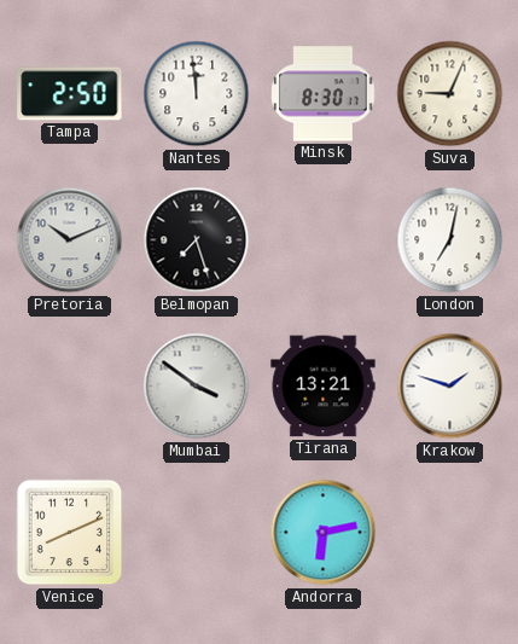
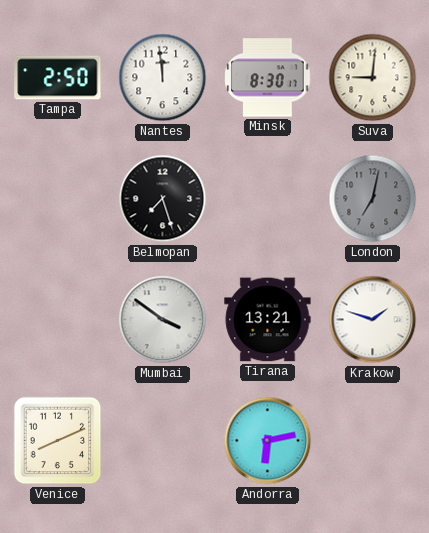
Suva: 9:04 -> 9:01 (373, 78)
Pretoria: 10:11 -> none (70, 240)
London dial: white -> grey (373, 199)
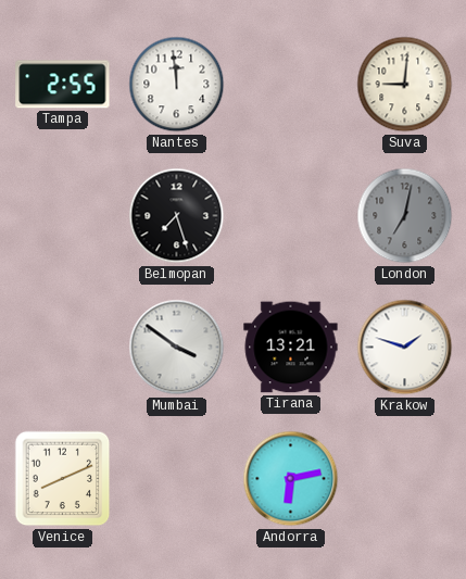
Tampa: 2:50 -> 2:55 (63, 85)
Minsk: 8:30 -> none (268, 78)
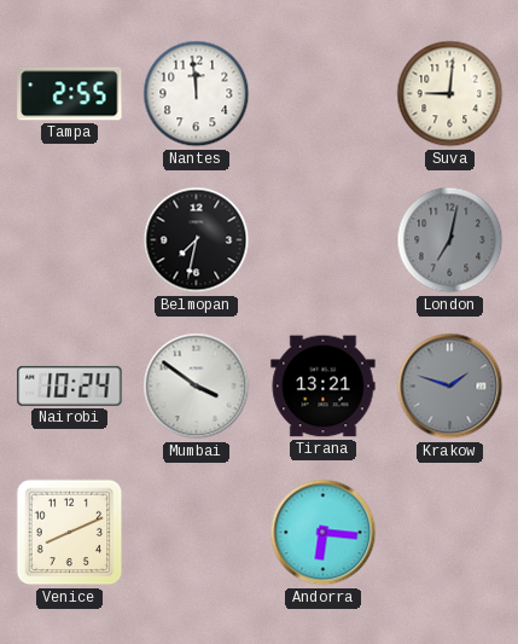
Belmopan: 7:27 -> 7:32 (197, 240)
Nairobi: none -> 10:24 (70, 385)
Krakow dial: white -> grey (450, 387)
Andorra: 6:13 -> 6:16 (324, 533)
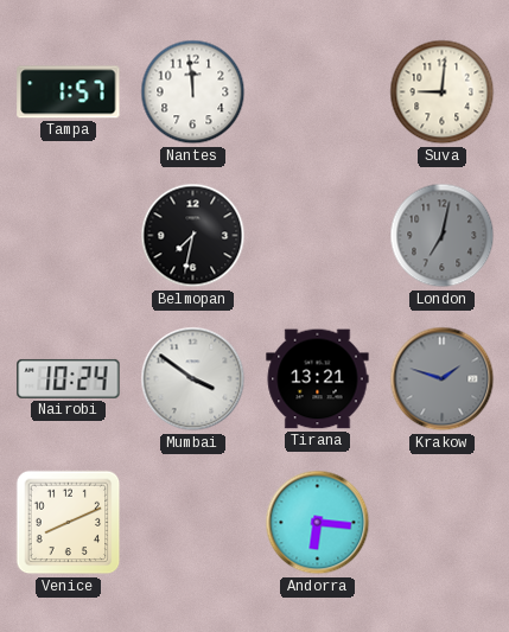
Tampa: 2:55 -> 1:57 (69, 92)
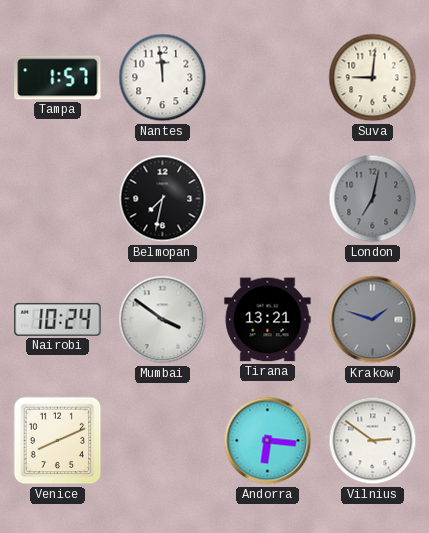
Vilnius: none -> 2:51 (373, 441)
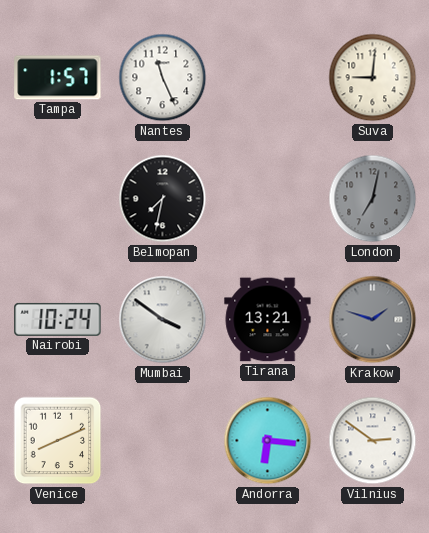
Nantes: 11:59 -> 11:26 (163, 78)
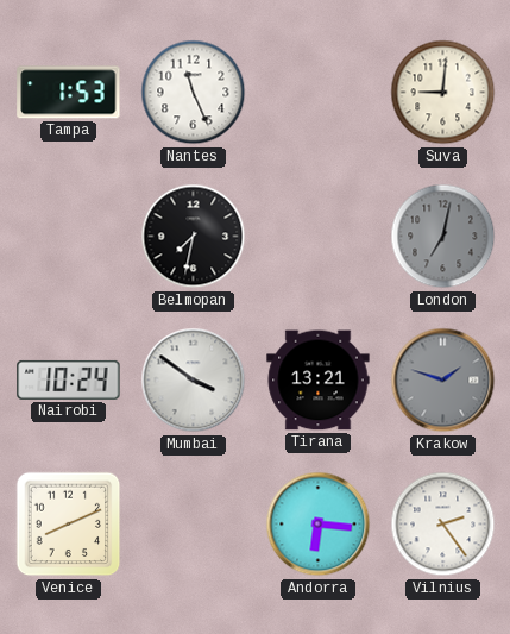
Tampa: 1:57 -> 1:53 (69, 93)
Vilnius: 2:51 -> 2:24 (443, 525)
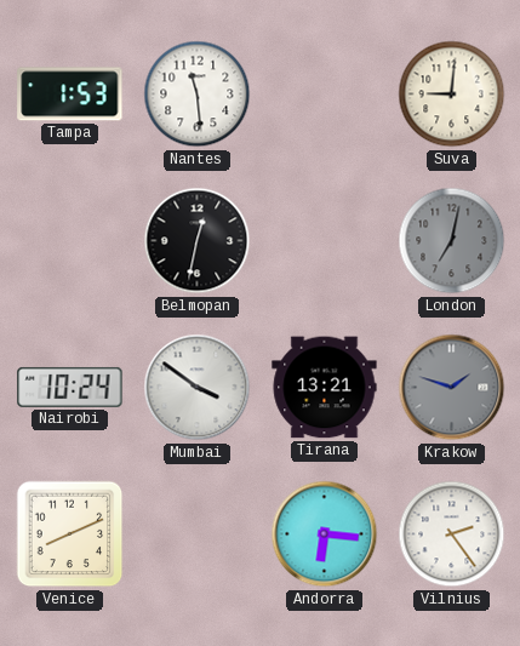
Nantes: 11:26 -> 11:29 (198, 95)
Belmopan: 7:32 -> 12:32 (198, 241)
